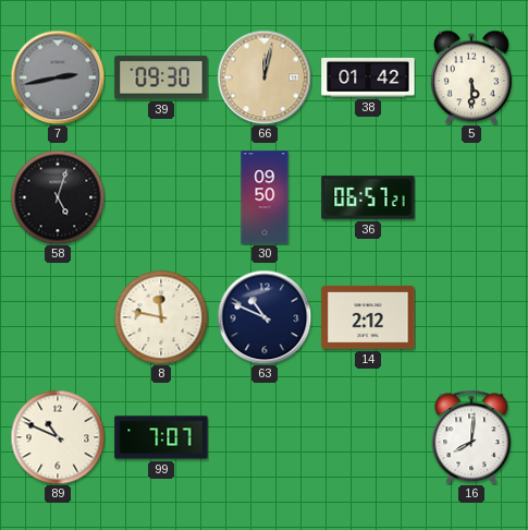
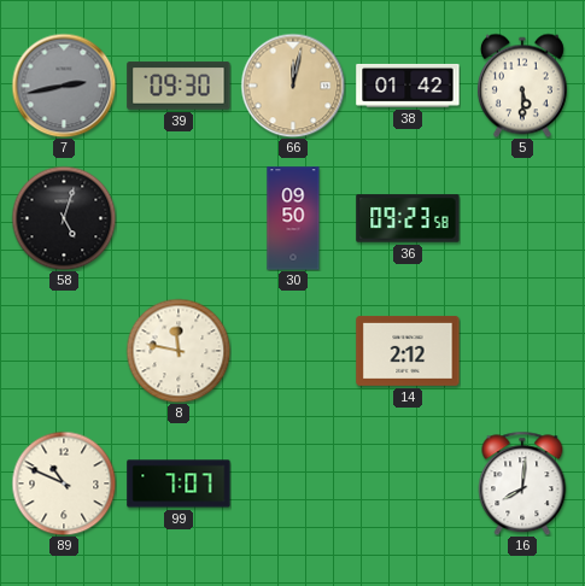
36: 06:57 -> 09:23 (408, 218)
63: 10:49 -> none (265, 317)
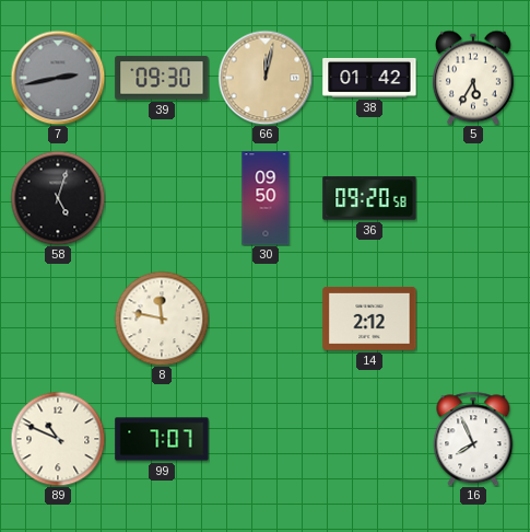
5: 5:30 -> 5:35 (473, 78)
36: 09:23 -> 09:20 (369, 198)
16: 8:01 -> 7:56 (473, 439)
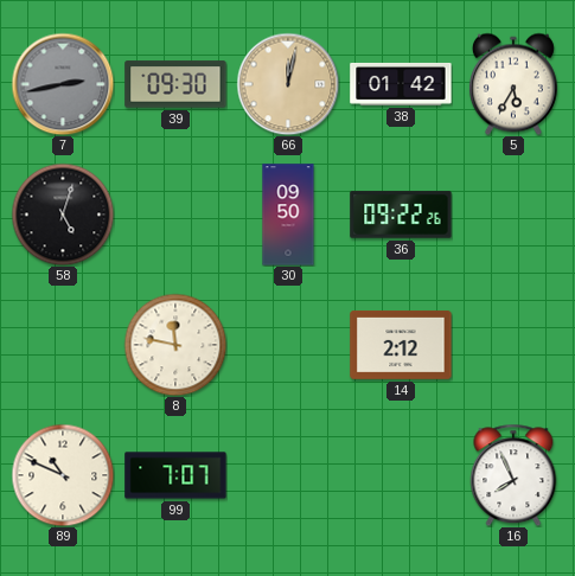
36: 09:20 -> 09:22 (401, 215)
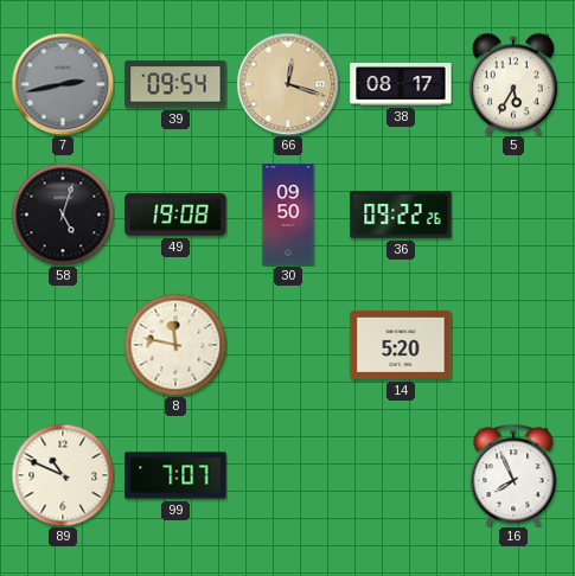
39: 09:30 -> 09:54 (175, 84)
66: 12:02 -> 12:18 (288, 84)
38: 01:42 -> 08:17 (401, 84)
49: none -> 19:08 (175, 215)
14: 2:12 -> 5:20 (401, 345)
